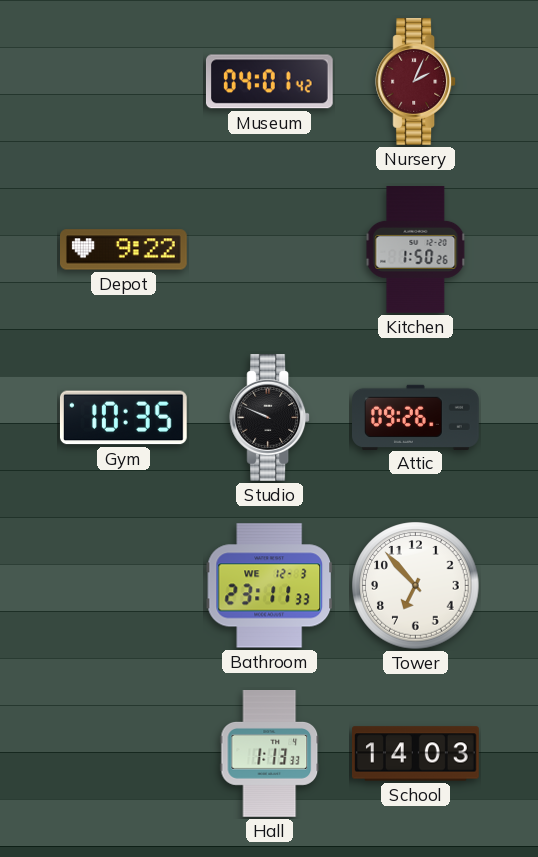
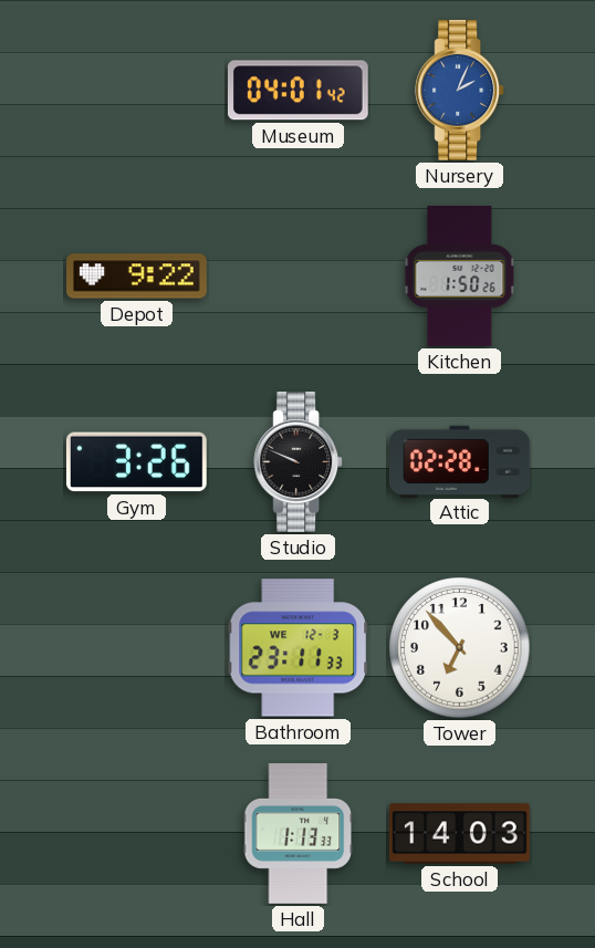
Nursery dial: burgundy -> blue (460, 91)
Gym: 10:35 -> 3:26 (136, 462)
Attic: 09:26 -> 02:28 (460, 461)
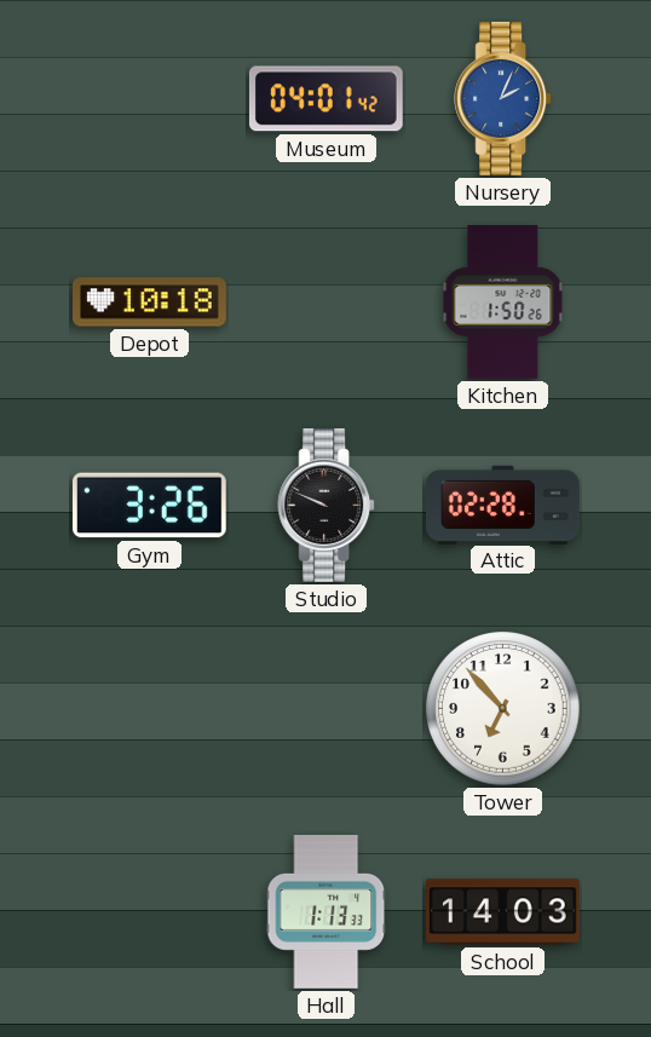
Depot: 9:22 -> 10:18 (150, 303)
Bathroom: 23:11 -> none (299, 648)
